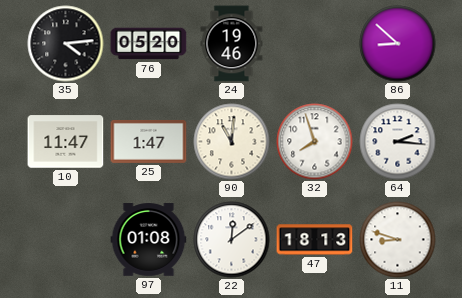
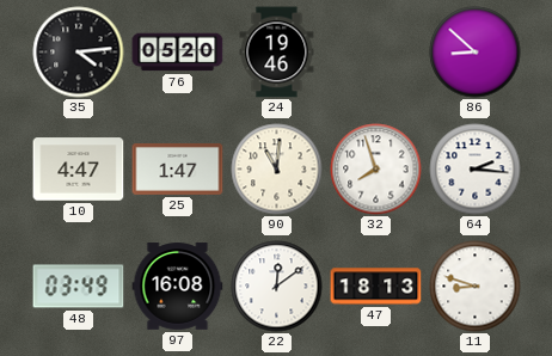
10: 11:47 -> 4:47 (79, 170)
48: none -> 03:49 (79, 287)
97: 01:08 -> 16:08 (178, 287)
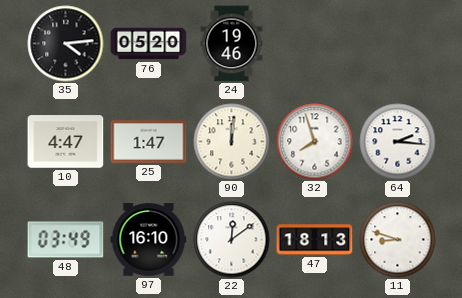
86: 8:52 -> none (476, 53)
90: 11:01 -> 12:01 (232, 142)
97: 16:08 -> 16:10 (149, 240)
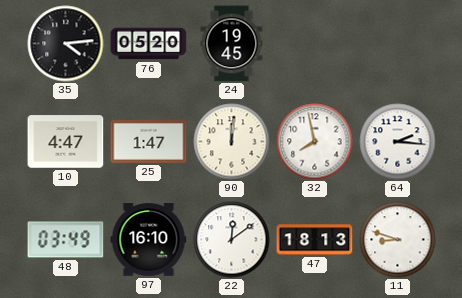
24: 19:46 -> 19:45 (232, 44)
32: 7:57 -> 7:58 (315, 142)
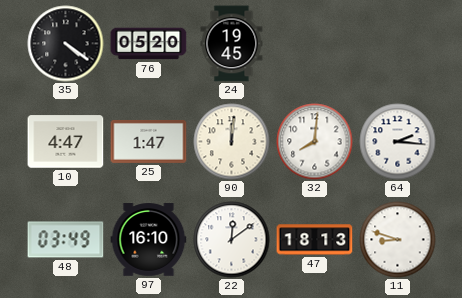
35: 4:14 -> 4:21 (66, 44)
32: 7:58 -> 8:01 (315, 142)
